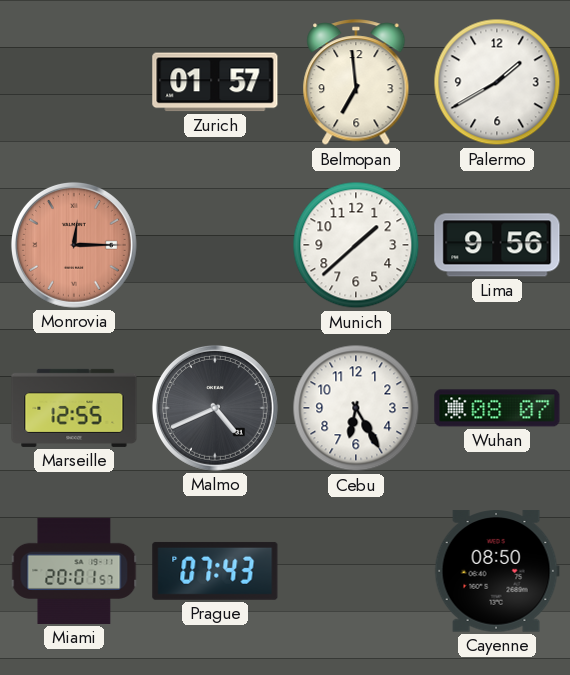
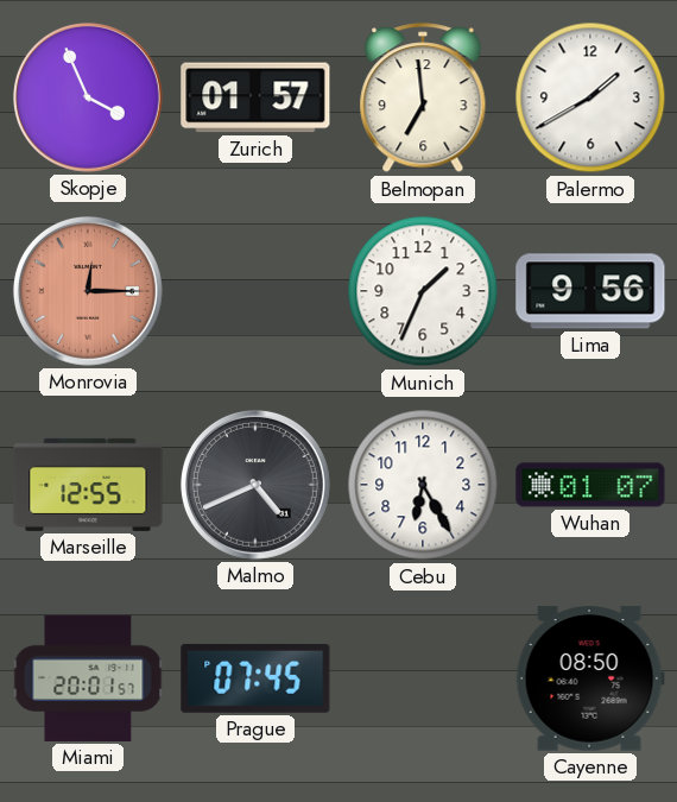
Skopje: none -> 3:56 (88, 97)
Munich: 1:38 -> 1:34 (423, 291)
Wuhan: 08:07 -> 01:07 (590, 485)
Prague: 07:43 -> 07:45 (255, 678)
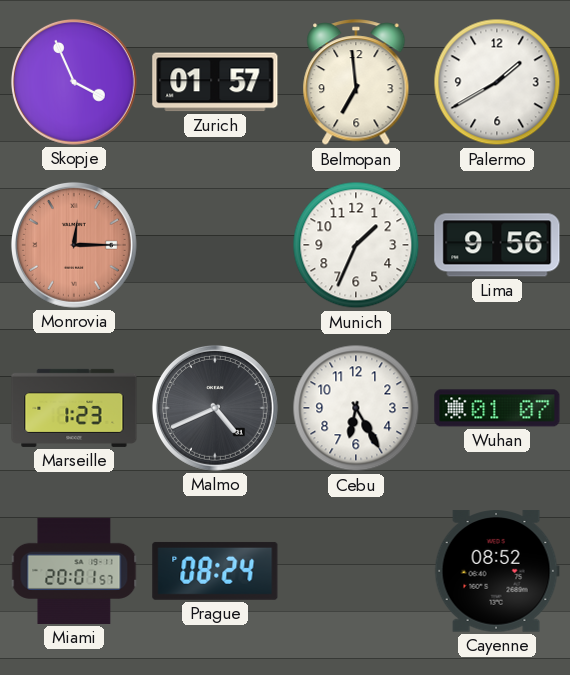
Marseille: 12:55 -> 1:23 (74, 408)
Prague: 07:45 -> 08:24 (215, 571)
Cayenne: 08:50 -> 08:52 (497, 571)
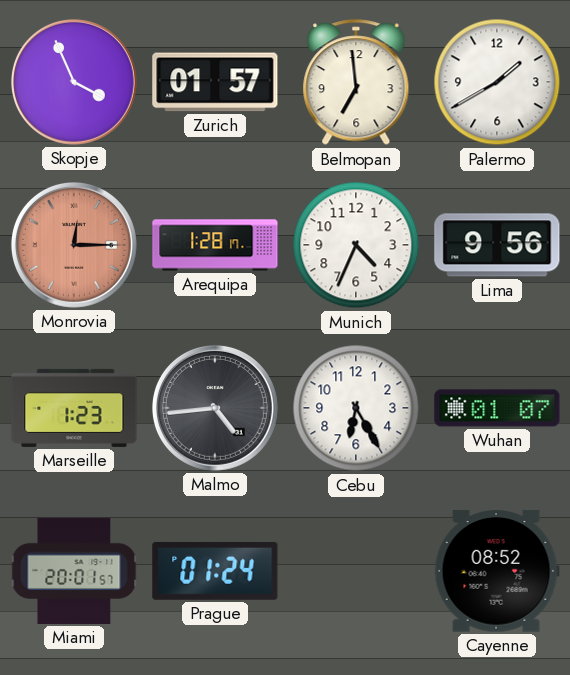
Arequipa: none -> 1:28 (215, 245)
Munich: 1:34 -> 4:34 (356, 245)
Malmo: 4:41 -> 4:44 (215, 408)
Prague: 08:24 -> 01:24 (215, 571)
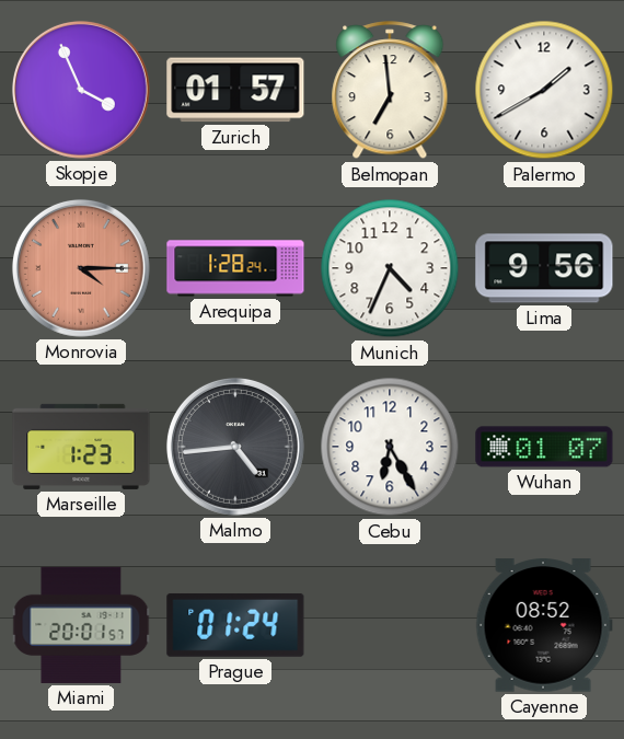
Monrovia: 12:15 -> 4:15 (81, 268)
Arequipa: 1:28:17 -> 1:28:24 (235, 268)
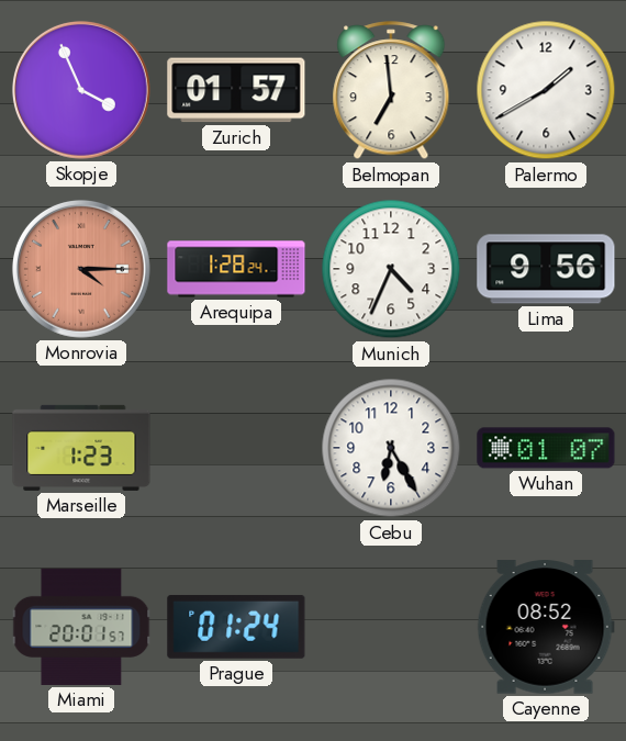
Malmo: 4:44 -> none (235, 447)
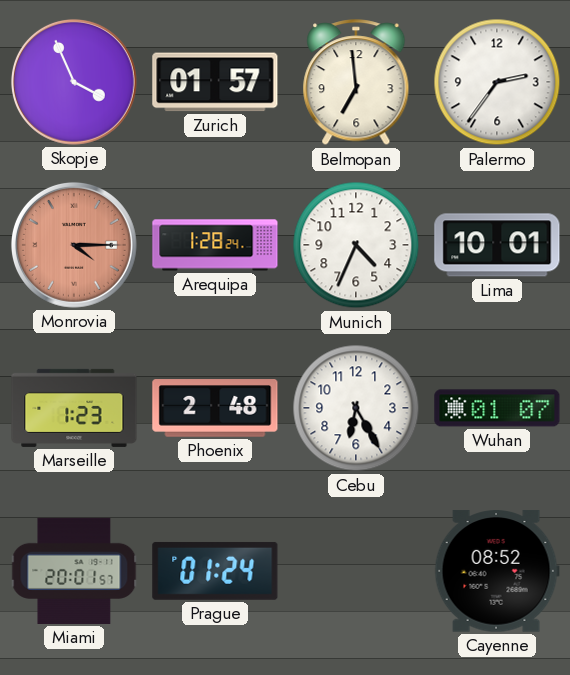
Palermo: 1:40 -> 2:36 (497, 82)
Lima: 9:56 -> 10:01 (497, 245)
Phoenix: none -> 2:48 (215, 408)
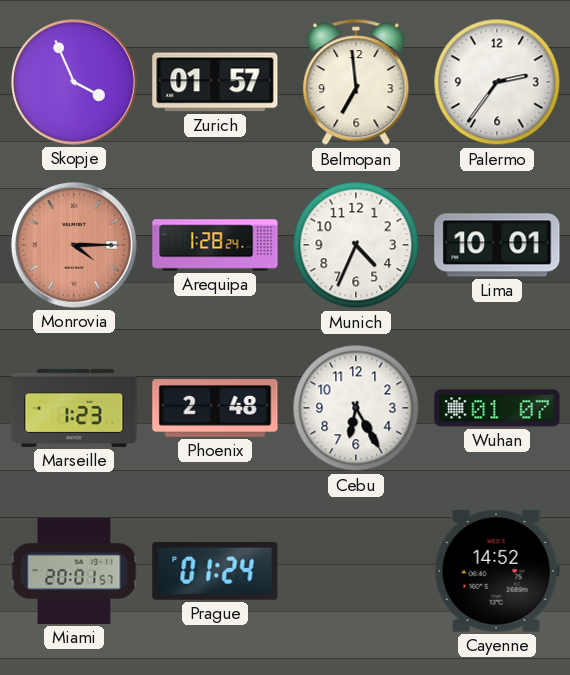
Cayenne: 08:52 -> 14:52 (497, 571)
